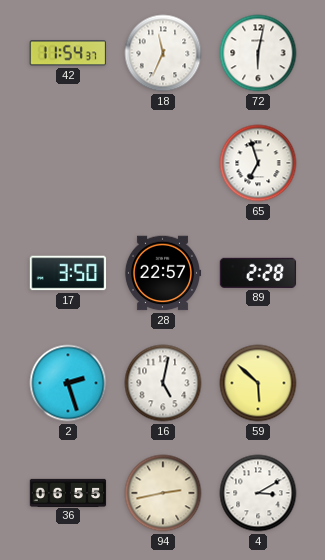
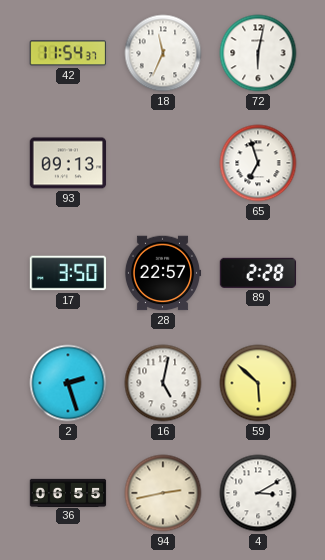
93: none -> 09:13 (68, 163)
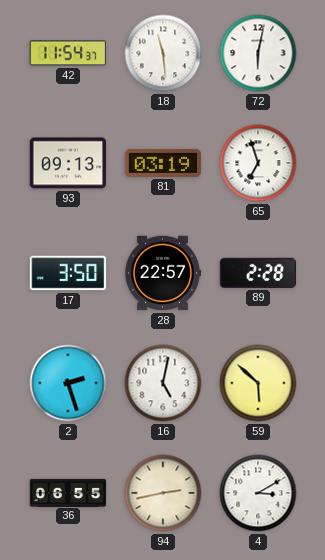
18: 11:34 -> 11:29 (163, 53)
81: none -> 03:19 (163, 163)
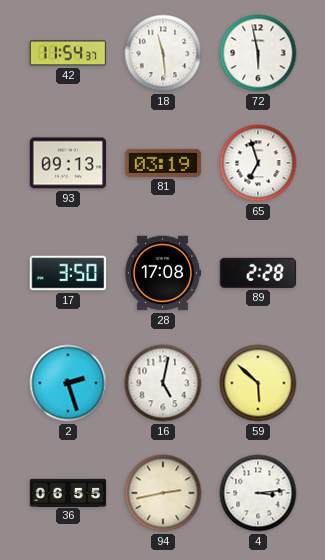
72: 6:02 -> 5:58 (258, 53)
28: 22:57 -> 17:08 (163, 273)
4: 3:10 -> 3:14 (258, 493)
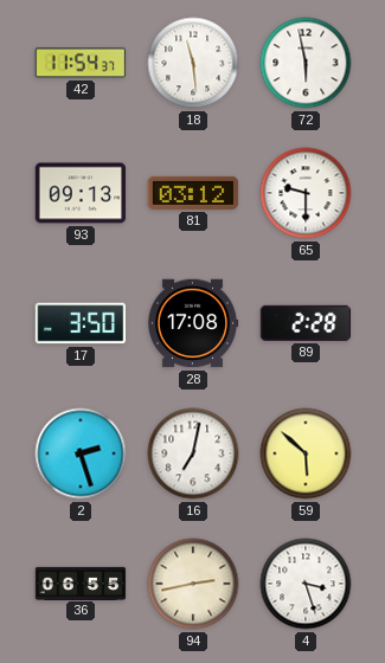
81: 03:19 -> 03:12 (193, 193)
65: 6:57 -> 9:30 (306, 193)
16: 5:02 -> 7:02 (193, 453)
4: 3:14 -> 3:27 (306, 584)
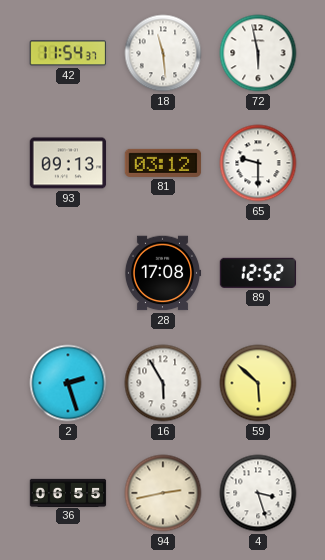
17: 3:50 -> none (81, 323)
89: 2:28 -> 12:52 (258, 273)
16: 7:02 -> 5:55 (163, 383)
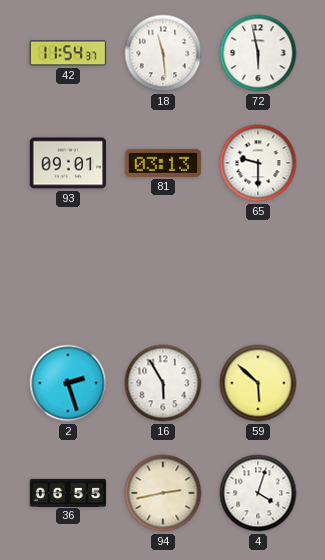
93: 09:13 -> 09:01 (68, 163)
81: 03:12 -> 03:13 (163, 163)
28: 17:08 -> none (163, 273)
89: 12:52 -> none (258, 273)
4: 3:27 -> 4:03 (258, 493)
